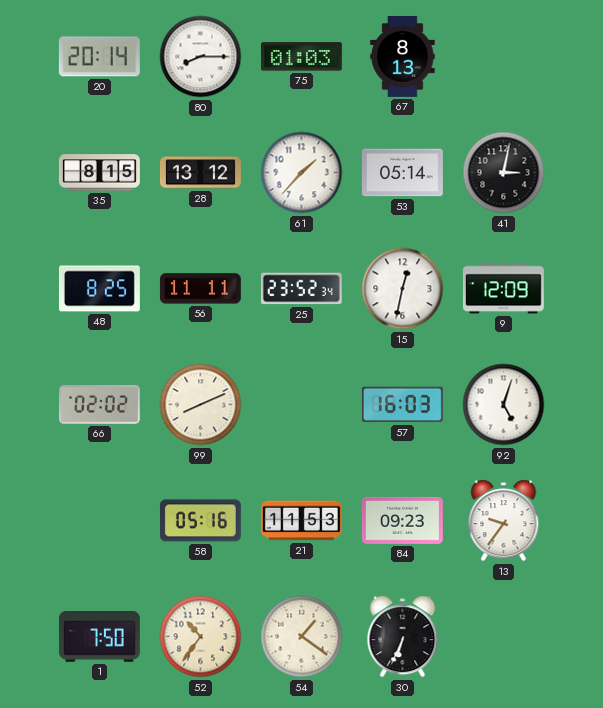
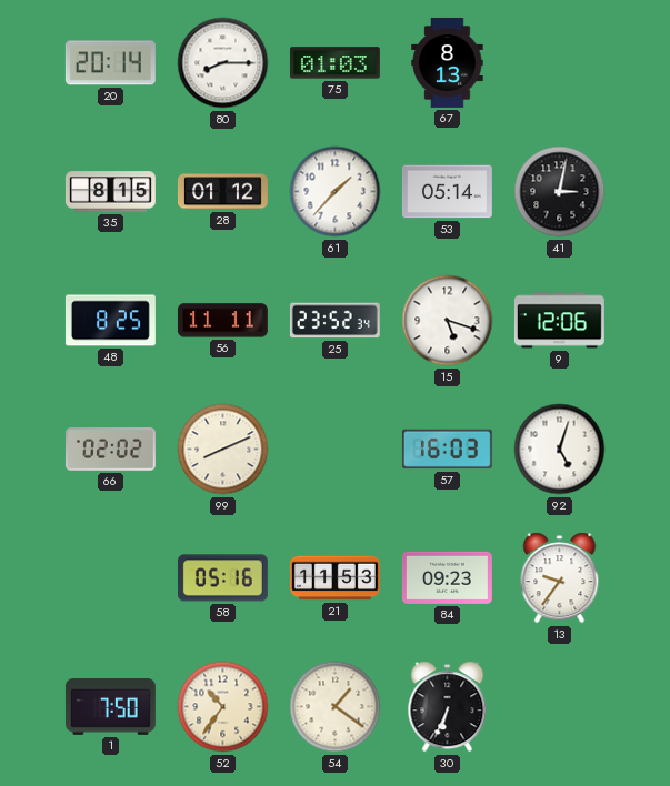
28: 13:12 -> 01:12 (222, 192)
15: 12:32 -> 5:18 (448, 321)
9: 12:09 -> 12:06 (559, 321)
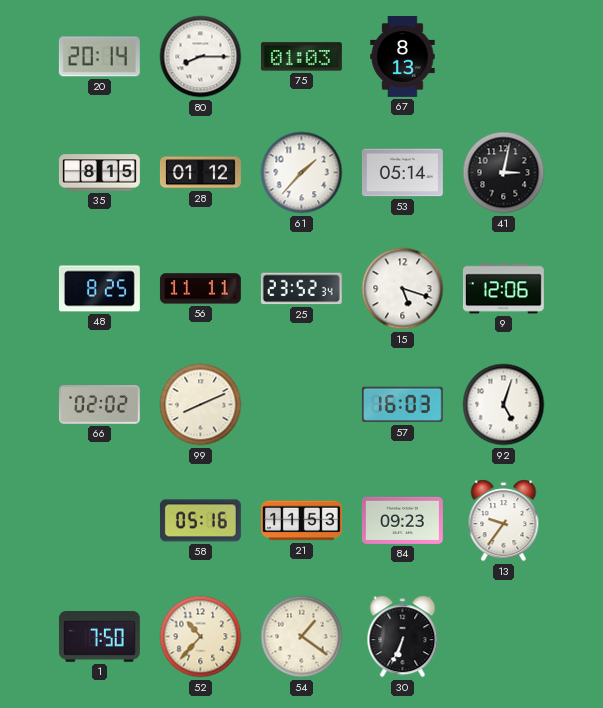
52: 10:36 -> 10:37 (201, 637)
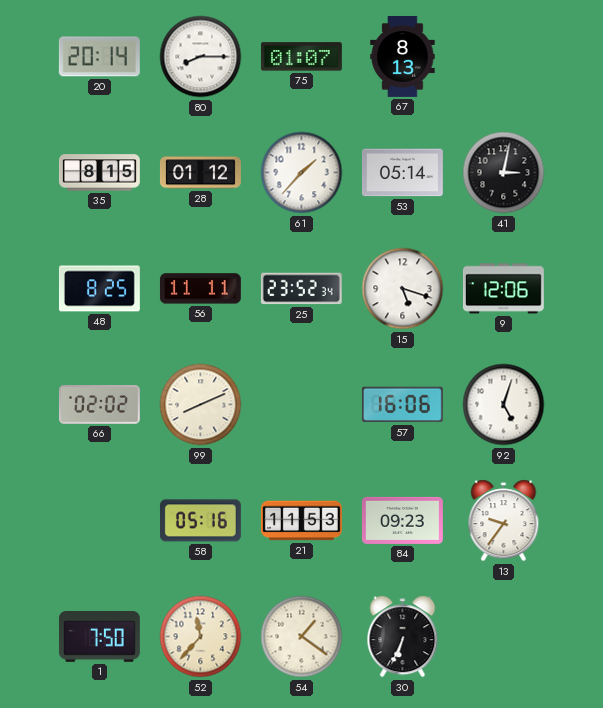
75: 01:03 -> 01:07 (301, 57)
57: 16:03 -> 16:06 (402, 405)
52: 10:37 -> 11:37 (201, 637)
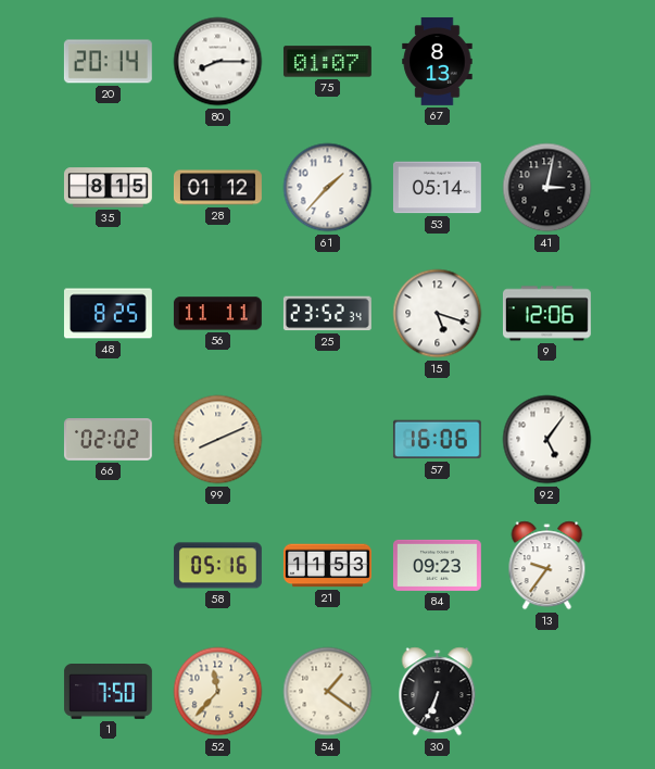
92: 5:03 -> 5:06 (547, 440)
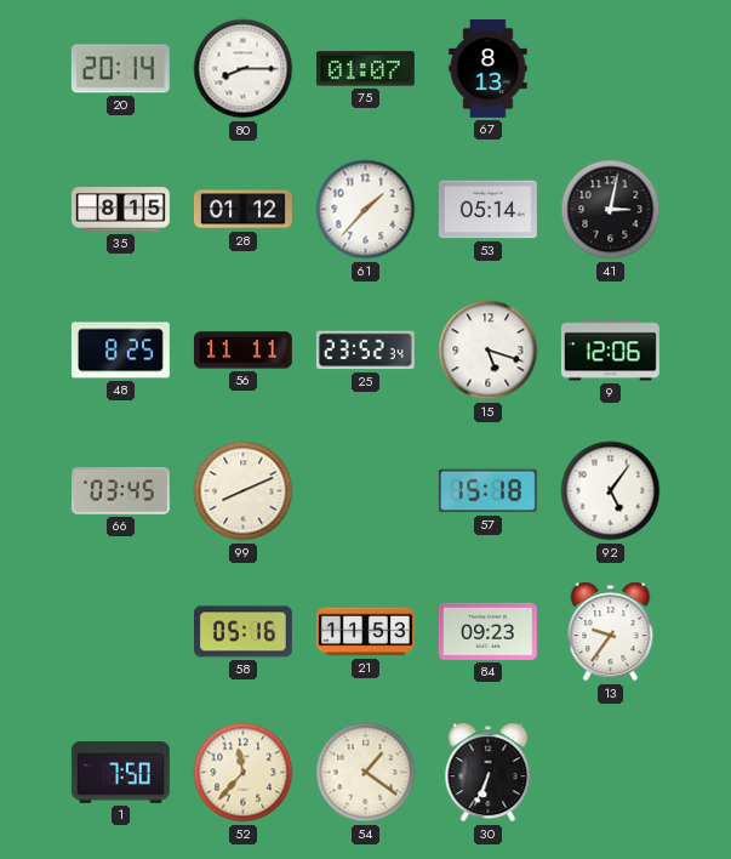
66: 02:02 -> 03:45 (120, 491)
57: 16:06 -> 15:18 (487, 491)
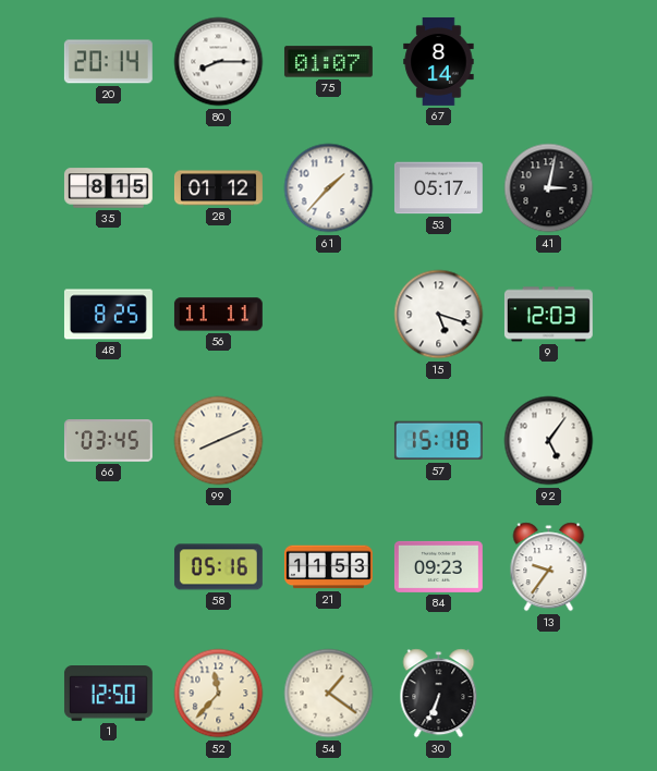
67: 8:13 -> 8:14 (439, 61)
53: 05:14 -> 05:17 (438, 188)
25: 23:52 -> none (365, 351)
9: 12:06 -> 12:03 (548, 315)
1: 7:50 -> 12:50 (108, 694)
